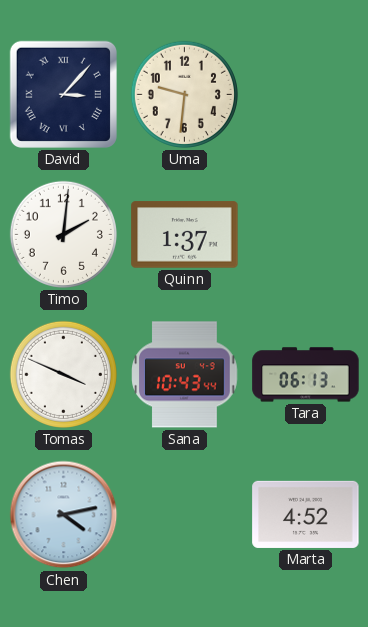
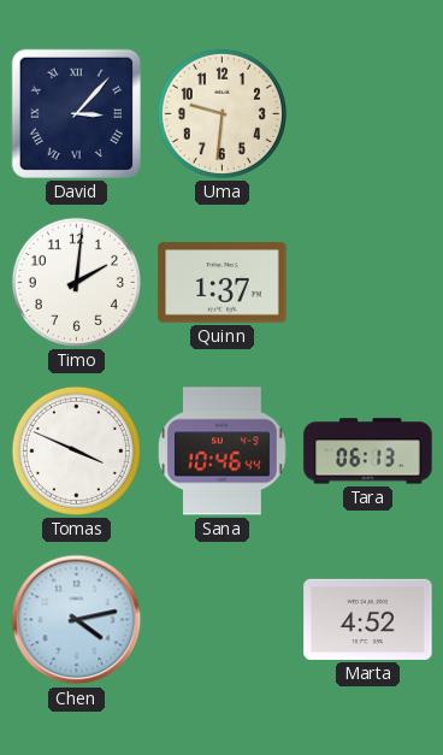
Sana: 10:43 -> 10:46 (223, 452)
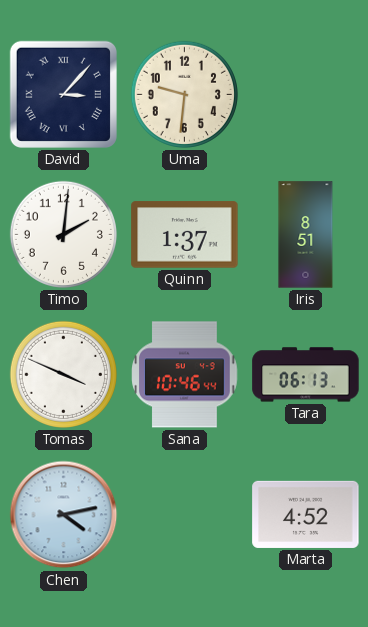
Iris: none -> 8:51 (306, 235)
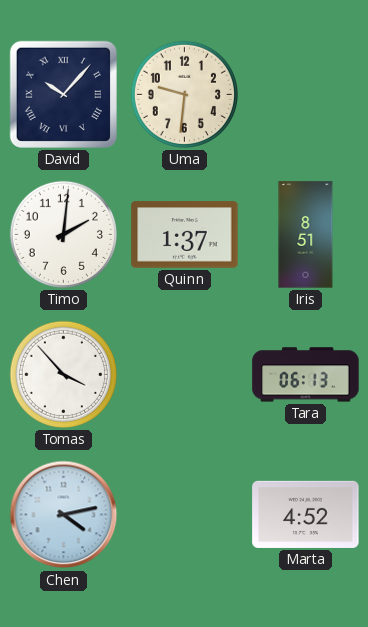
David: 3:07 -> 10:07 (63, 94)
Tomas: 3:49 -> 3:53 (63, 374)
Sana: 10:46 -> none (185, 375)
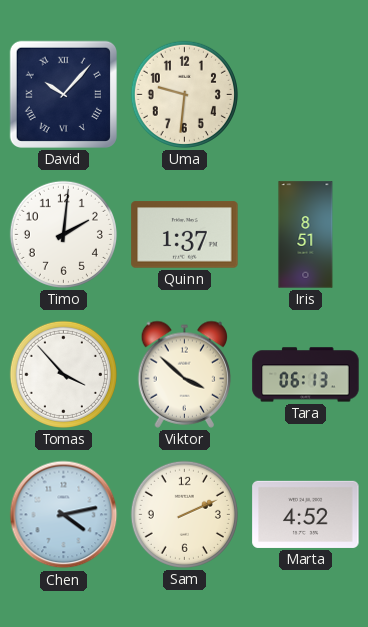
Viktor: none -> 3:52 (185, 374)
Sam: none -> 2:11 (184, 514)
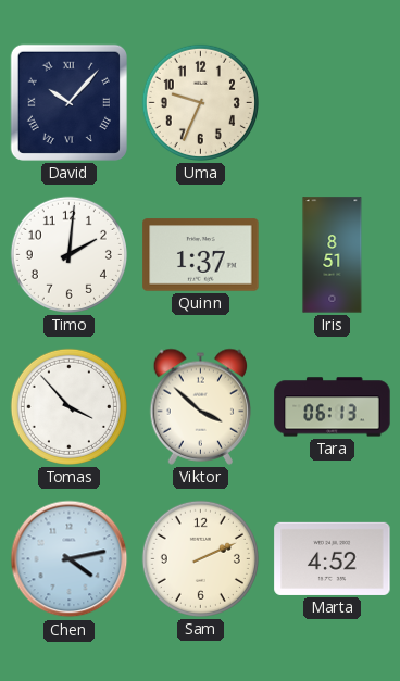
Uma: 9:31 -> 9:34 (200, 102)
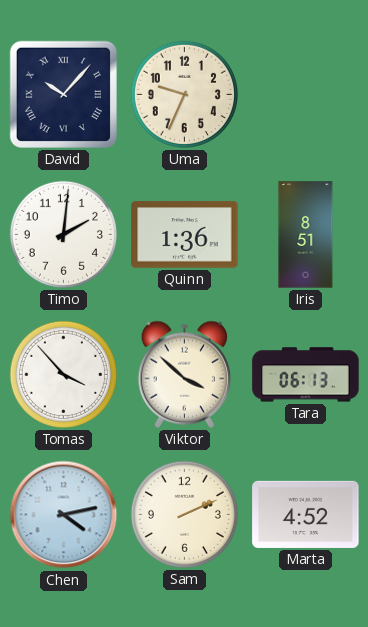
Quinn: 1:37 -> 1:36 (185, 235)
